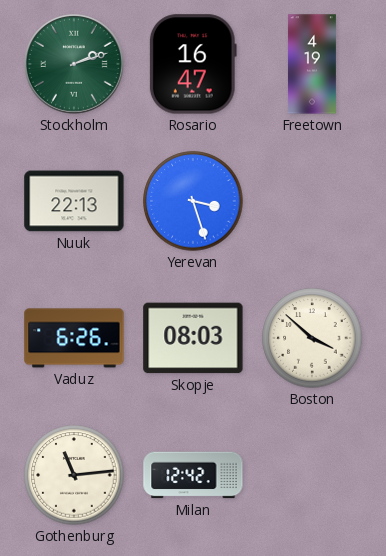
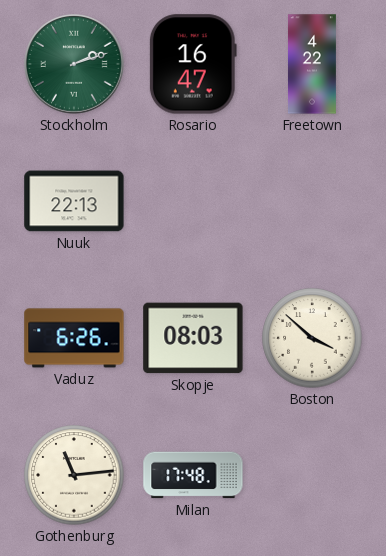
Freetown: 4:19 -> 4:22 (312, 64)
Yerevan: 3:27 -> none (193, 201)
Milan: 12:42 -> 17:48 (193, 475)
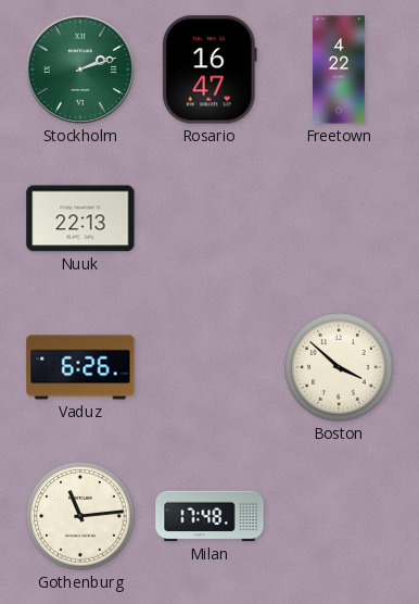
Skopje: 08:03 -> none (193, 338)
